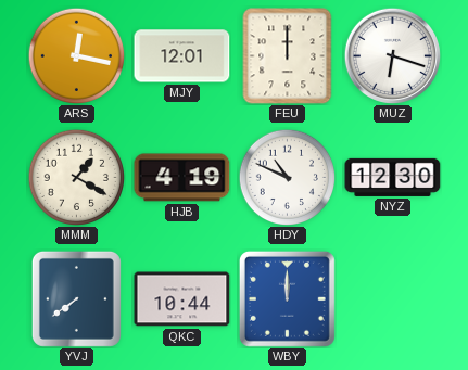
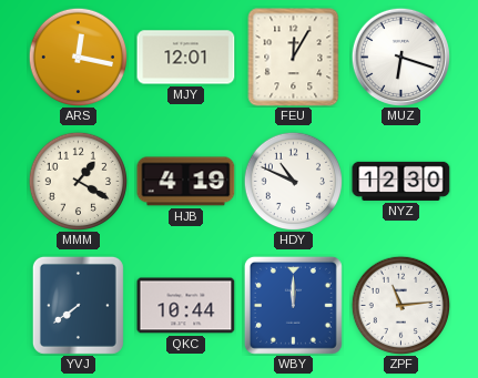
FEU: 12:00 -> 12:05 (294, 58)
ZPF: none -> 11:14 (400, 305)
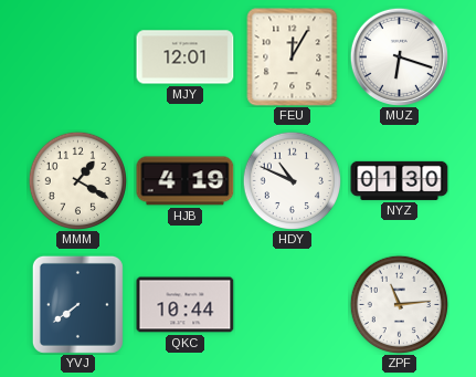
ARS: 12:17 -> none (78, 57)
NYZ: 12:30 -> 01:30 (400, 180)
WBY: 12:00 -> none (293, 305)
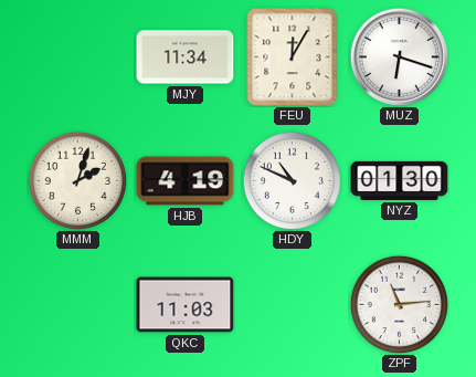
MJY: 12:01 -> 11:34 (186, 57)
MMM: 1:20 -> 2:03 (77, 180)
YVJ: 7:39 -> none (77, 304)
QKC: 10:44 -> 11:03 (186, 305)
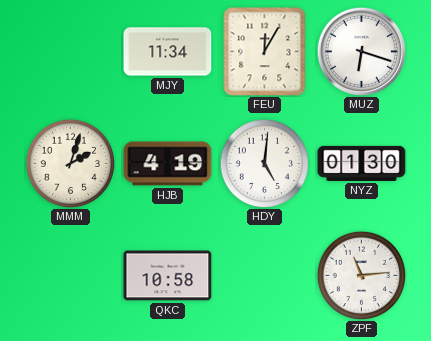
HDY: 10:49 -> 5:01 (264, 163)
QKC: 11:03 -> 10:58 (168, 276)
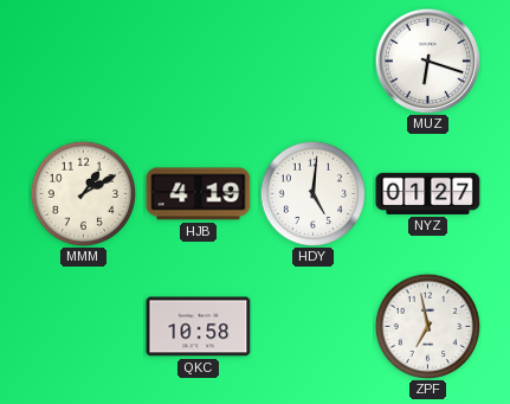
MJY: 11:34 -> none (168, 52)
FEU: 12:05 -> none (265, 52)
MMM: 2:03 -> 1:10 (83, 193)
NYZ: 01:30 -> 01:27 (428, 193)
ZPF: 11:14 -> 6:58 (427, 326)
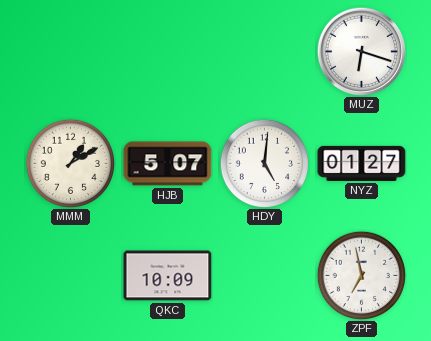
HJB: 4:19 -> 5:07 (168, 164)
QKC: 10:58 -> 10:09 (168, 276)
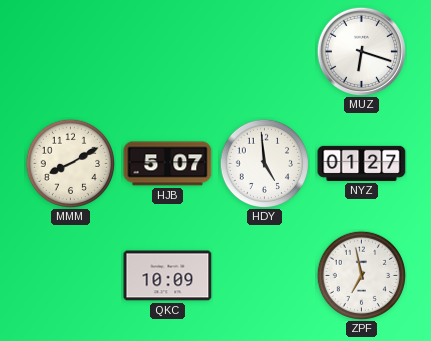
MMM: 1:10 -> 8:10 (70, 163)
HDY: 5:01 -> 4:59 (264, 163)
